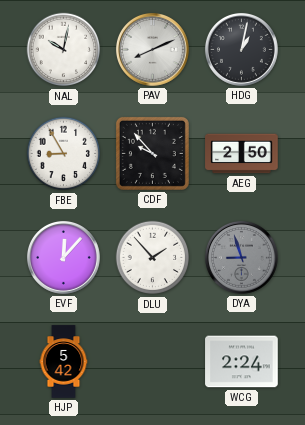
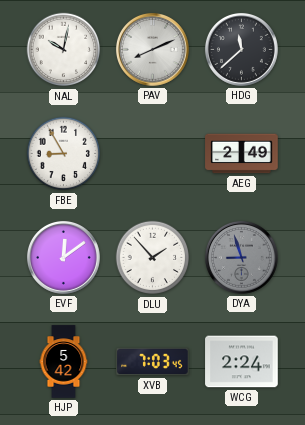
HDG: 1:02 -> 11:38 (241, 49)
CDF: 9:53 -> none (152, 153)
AEG: 2:50 -> 2:49 (242, 154)
EVF: 12:07 -> 12:09 (63, 257)
XVB: none -> 7:03 (153, 362)
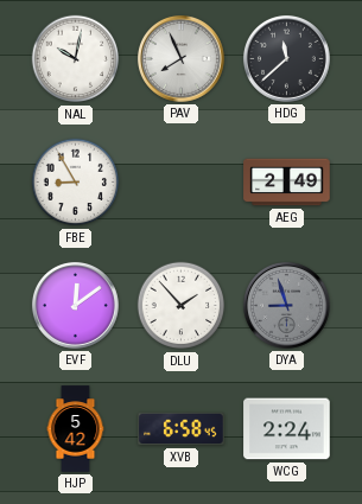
PAV: 8:11 -> 7:56 (180, 58)
XVB: 7:03 -> 6:58 (182, 429)
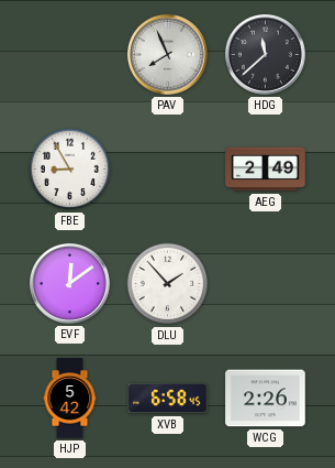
NAL: 10:02 -> none (76, 59)
DYA: 8:57 -> none (286, 305)
WCG: 2:24 -> 2:26 (266, 399)
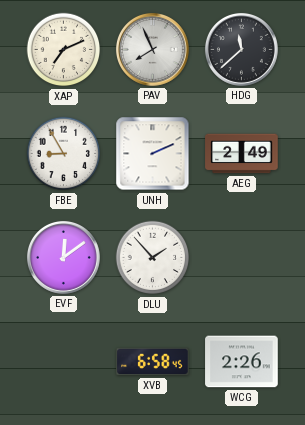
XAP: none -> 7:11 (64, 50)
UNH: none -> 2:11 (153, 154)
HJP: 5:42 -> none (70, 399)
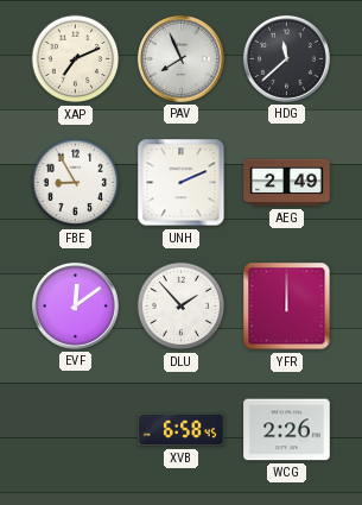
YFR: none -> 12:00 (287, 307)
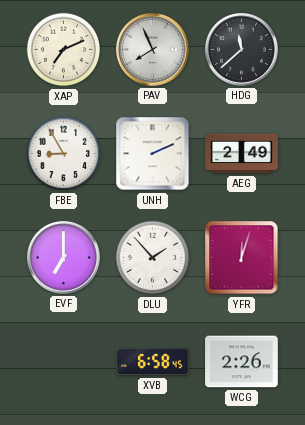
EVF: 12:09 -> 7:00 (63, 257)
YFR: 12:00 -> 12:03 (242, 258)
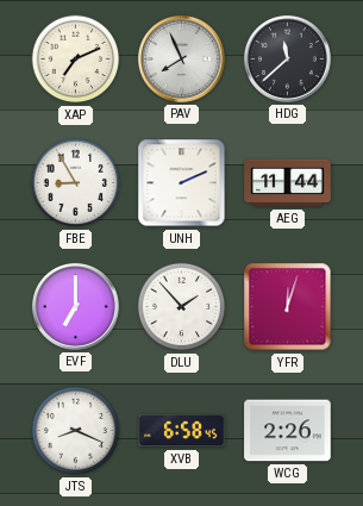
AEG: 2:49 -> 11:44 (288, 183)
JTS: none -> 8:19 (76, 431)
